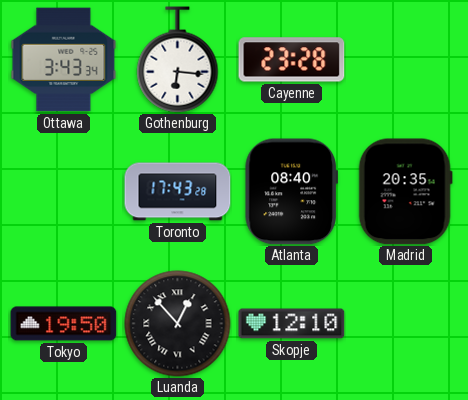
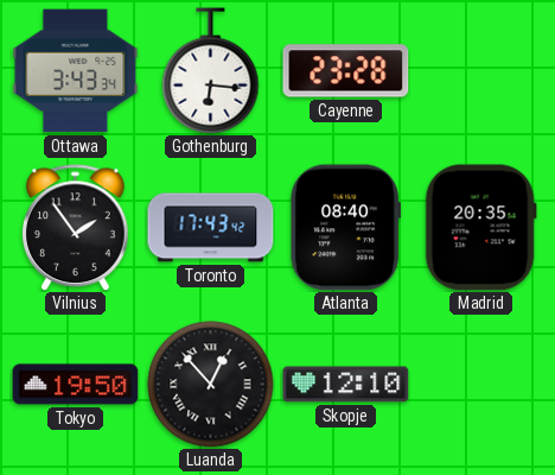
Vilnius: none -> 1:54 (76, 228)
Toronto: 17:43:28 -> 17:43:42 (211, 228)
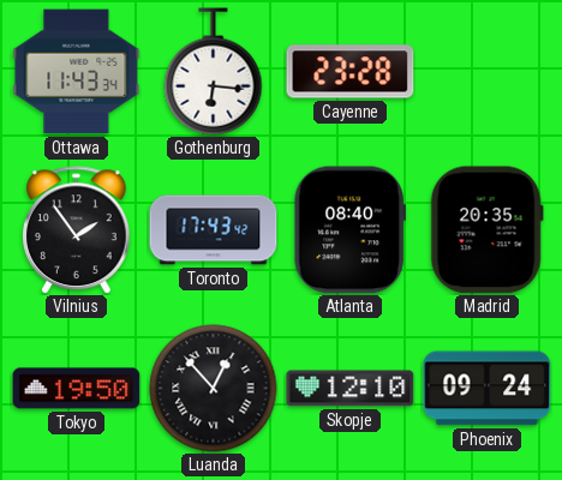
Ottawa: 3:43 -> 11:43 (77, 72)
Phoenix: none -> 09:24 (488, 389)
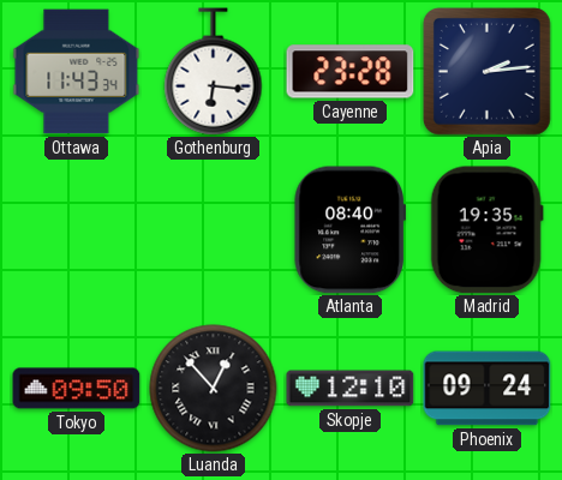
Apia: none -> 2:14 (486, 71)
Vilnius: 1:54 -> none (77, 230)
Toronto: 17:43 -> none (214, 230)
Madrid: 20:35 -> 19:35 (486, 230)
Tokyo: 19:50 -> 09:50 (77, 389)
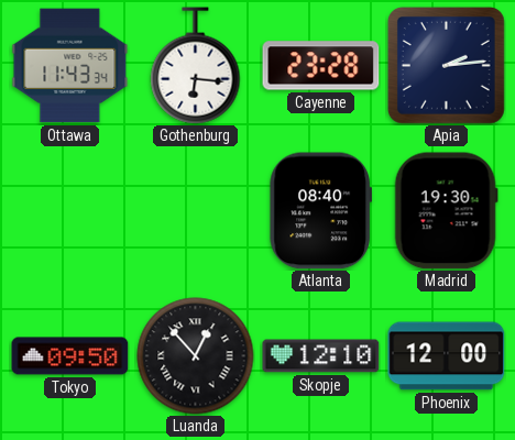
Madrid: 19:35 -> 19:30 (446, 211)
Phoenix: 09:24 -> 12:00 (447, 356)
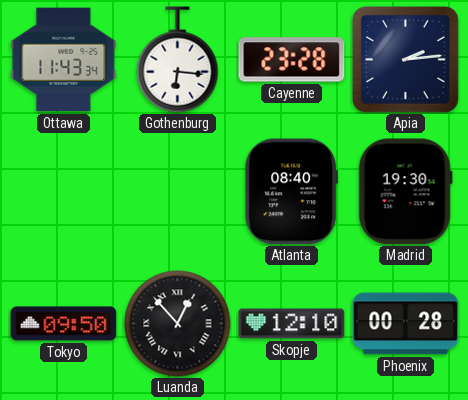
Phoenix: 12:00 -> 00:28 (406, 324)
